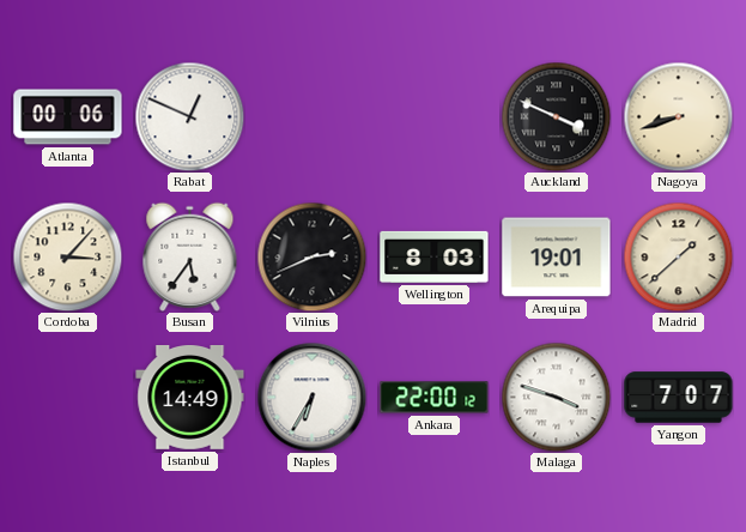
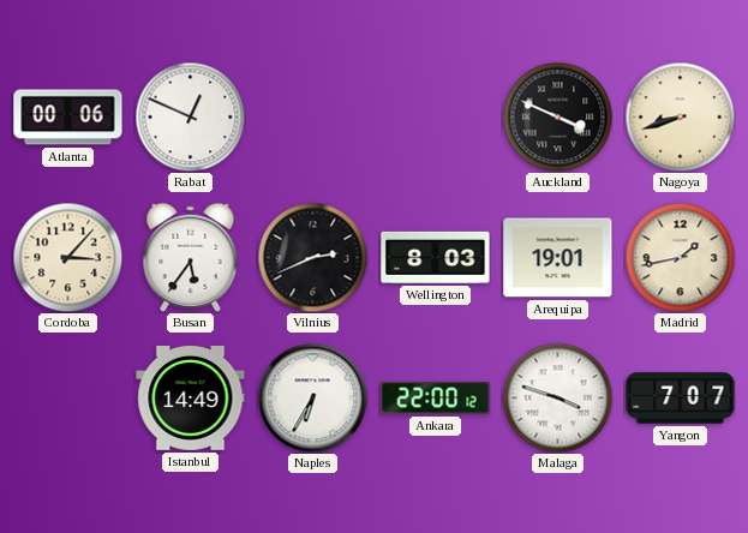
Madrid: 1:38 -> 1:43 (680, 257)
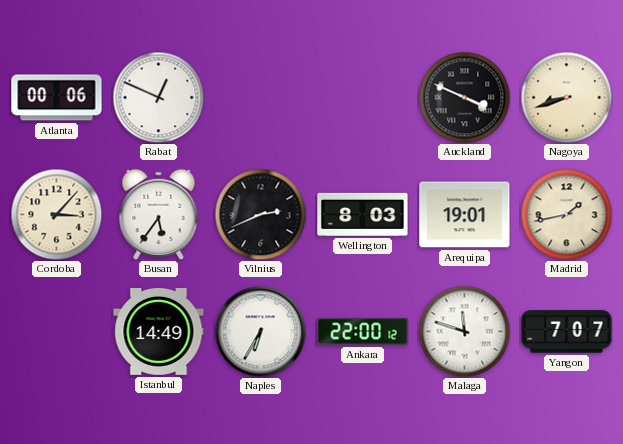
Malaga: 3:48 -> 11:48 (464, 331)
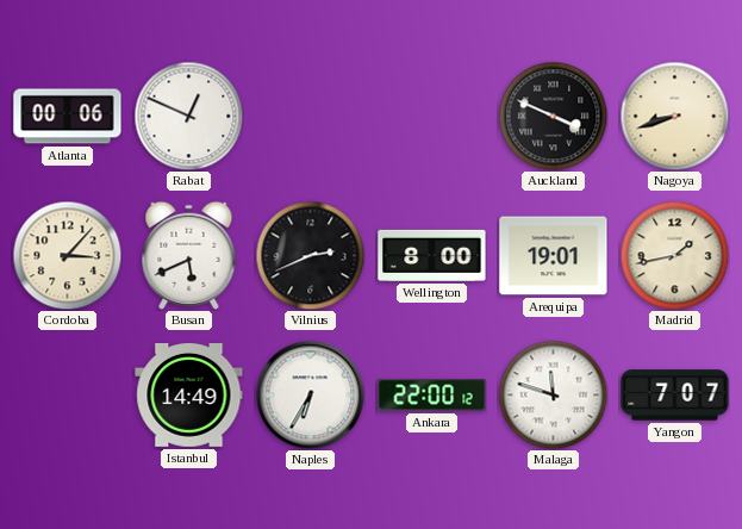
Busan: 5:36 -> 5:41 (189, 255)
Wellington: 8:03 -> 8:00 (432, 255)
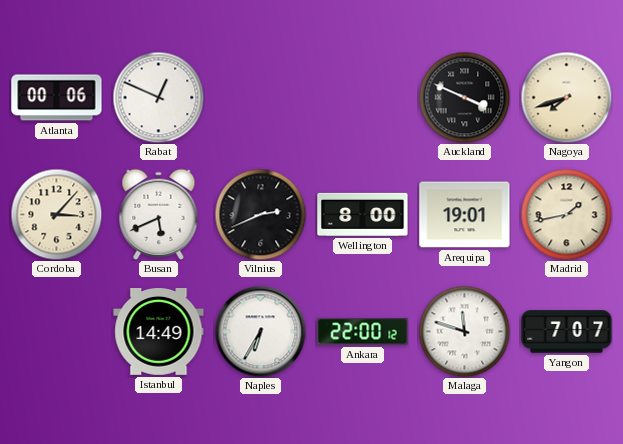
Nagoya: 8:42 -> 7:42 (566, 97)
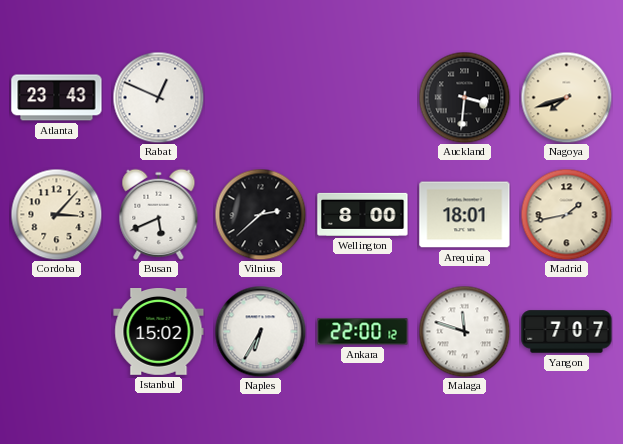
Atlanta: 00:06 -> 23:43 (57, 98)
Auckland: 3:49 -> 3:31 (464, 97)
Vilnius: 2:41 -> 2:38 (260, 214)
Arequipa: 19:01 -> 18:01 (465, 215)
Istanbul: 14:49 -> 15:02 (159, 332)
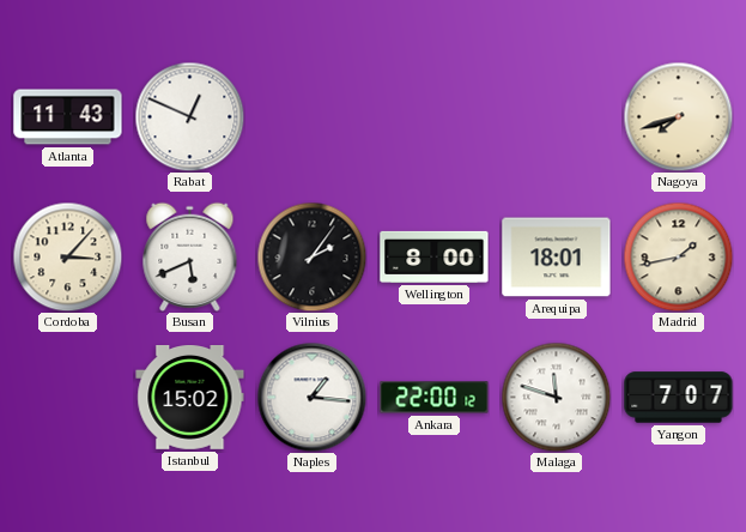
Atlanta: 23:43 -> 11:43 (68, 117)
Auckland: 3:31 -> none (464, 97)
Vilnius: 2:38 -> 2:06 (311, 256)
Naples: 6:35 -> 1:16 (311, 397)
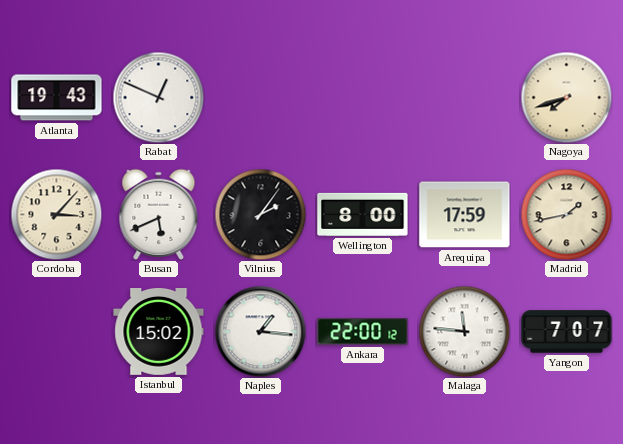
Atlanta: 11:43 -> 19:43 (57, 98)
Arequipa: 18:01 -> 17:59 (465, 215)
Malaga: 11:48 -> 11:46 (464, 331)
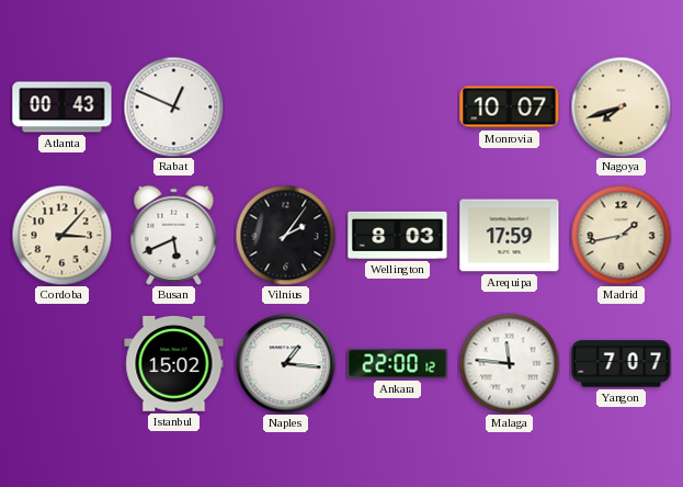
Atlanta: 19:43 -> 00:43 (62, 107)
Monrovia: none -> 10:07 (510, 107)
Wellington: 8:00 -> 8:03 (398, 235)
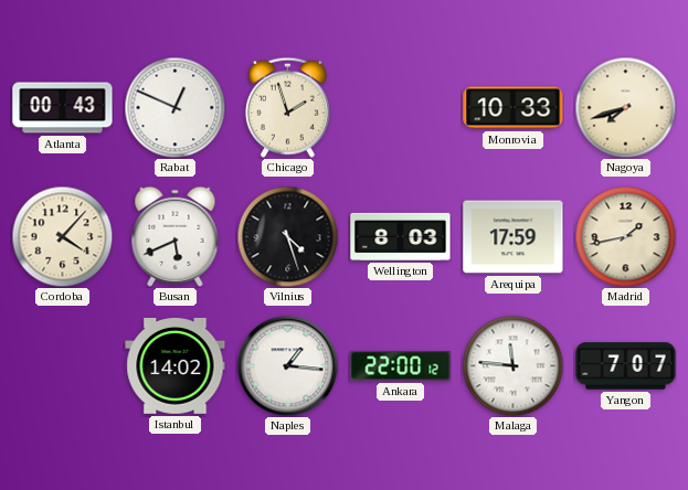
Chicago: none -> 1:57 (287, 107)
Monrovia: 10:07 -> 10:33 (514, 108)
Cordoba: 3:07 -> 4:07 (62, 236)
Vilnius: 2:06 -> 4:27 (287, 236)
Istanbul: 15:02 -> 14:02 (176, 366)
